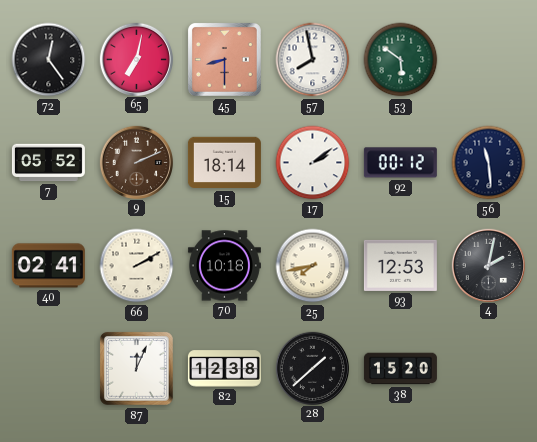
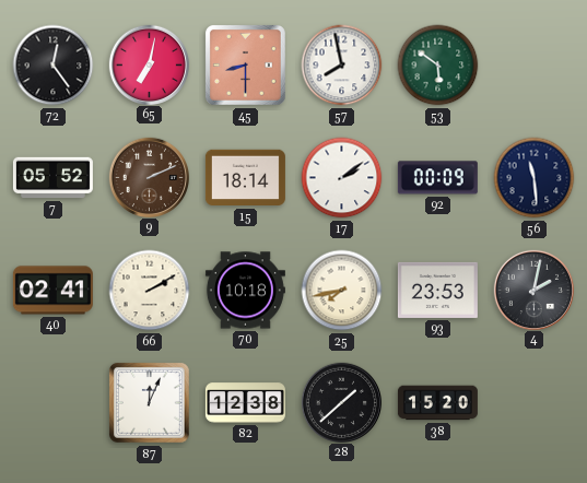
92: 00:12 -> 00:09 (437, 178)
93: 12:53 -> 23:53 (437, 290)
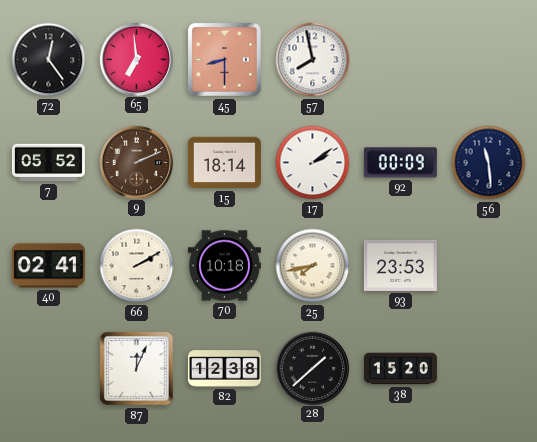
65: 7:02 -> 6:59 (136, 59)
53: 5:51 -> none (438, 66)
4: 2:02 -> none (533, 290)
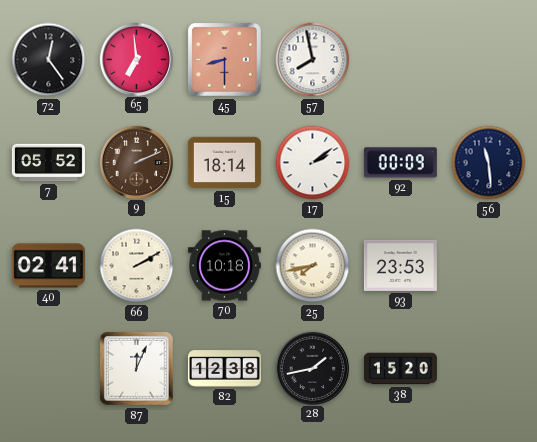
28: 1:38 -> 1:43 (312, 368)
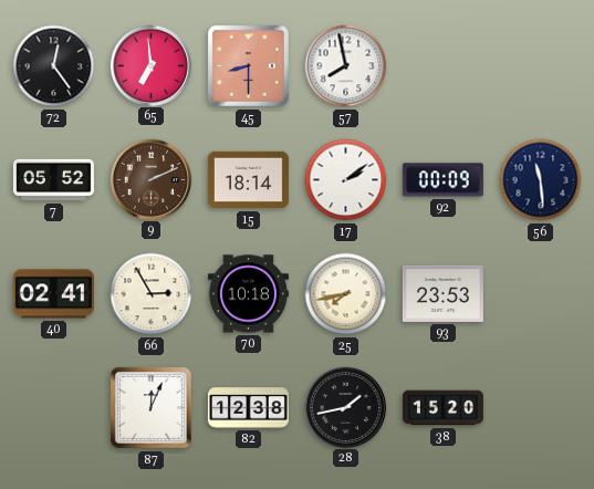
66: 2:10 -> 2:55 (152, 294)
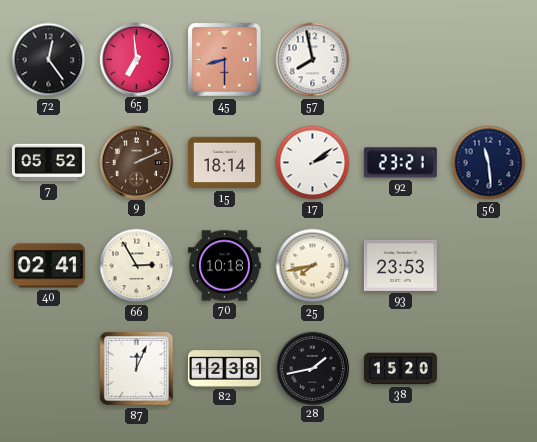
92: 00:09 -> 23:21 (400, 163)
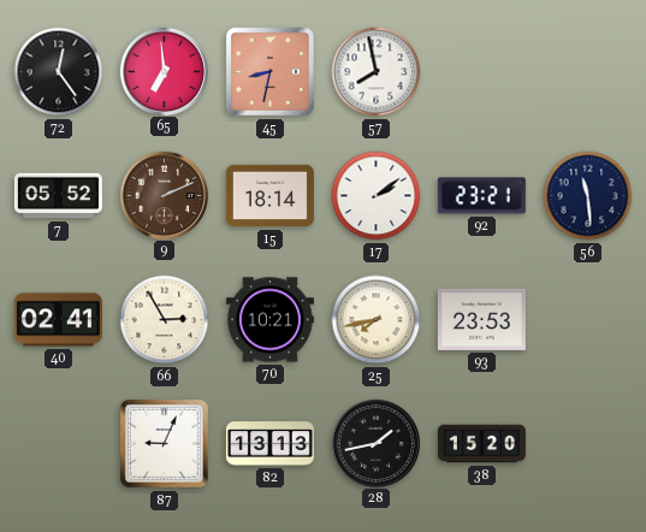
45: 8:30 -> 8:32 (269, 71)
70: 10:18 -> 10:21 (269, 320)
87: 12:04 -> 9:04 (164, 443)
82: 12:38 -> 13:13 (269, 444)
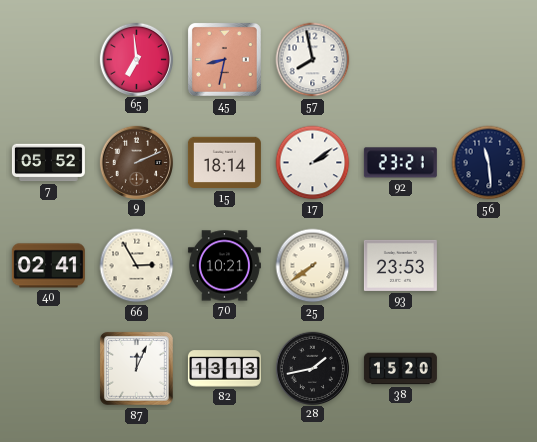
72: 12:24 -> none (59, 72)
25: 7:43 -> 7:39 (313, 266)
87: 9:04 -> 12:04 (136, 368)
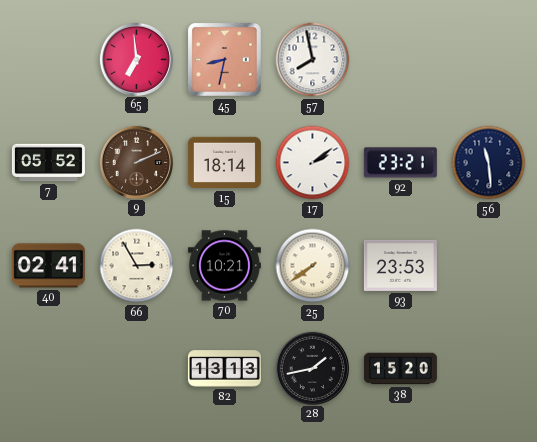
87: 12:04 -> none (136, 368)
